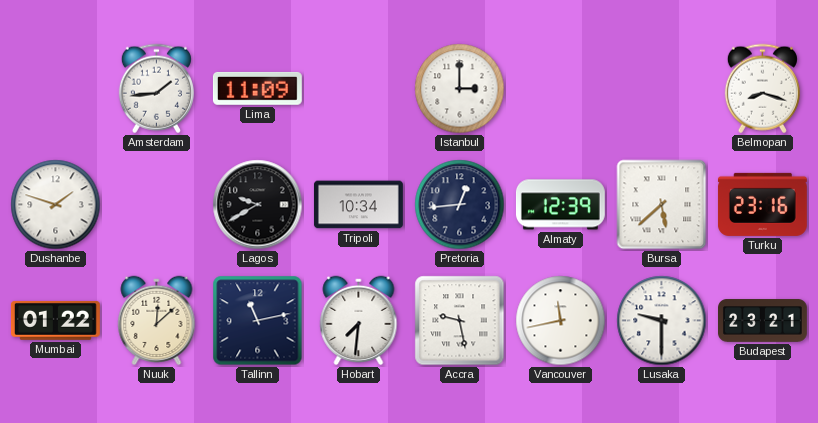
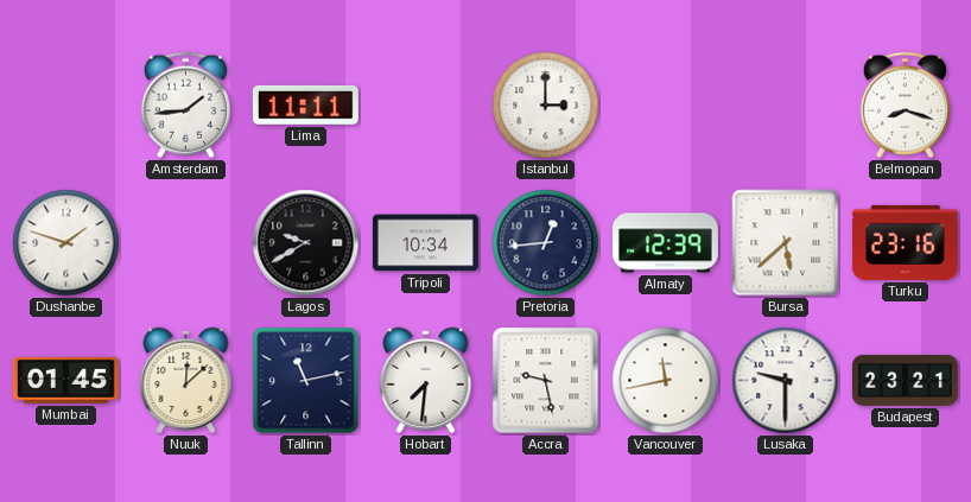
Lima: 11:09 -> 11:11 (305, 104)
Mumbai: 01:22 -> 01:45 (65, 380)
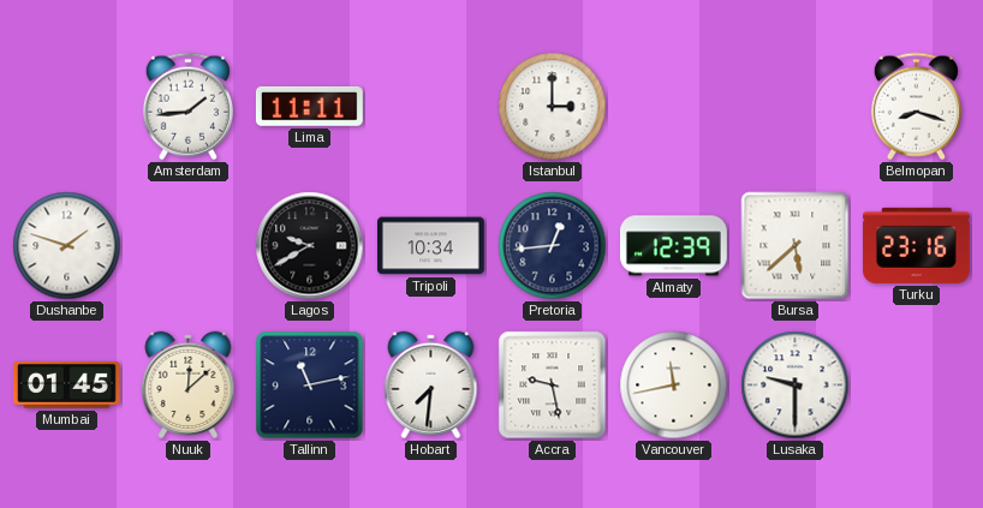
Budapest: 23:21 -> none (906, 381)
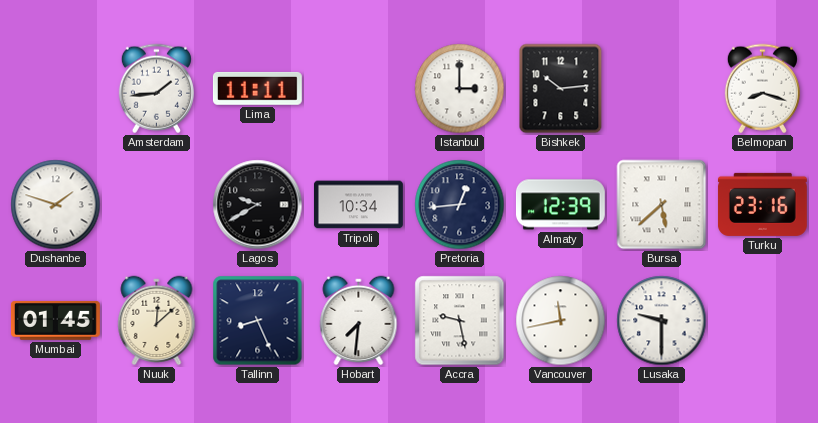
Bishkek: none -> 10:14 (561, 89)
Tallinn: 11:13 -> 8:26 (258, 321)
